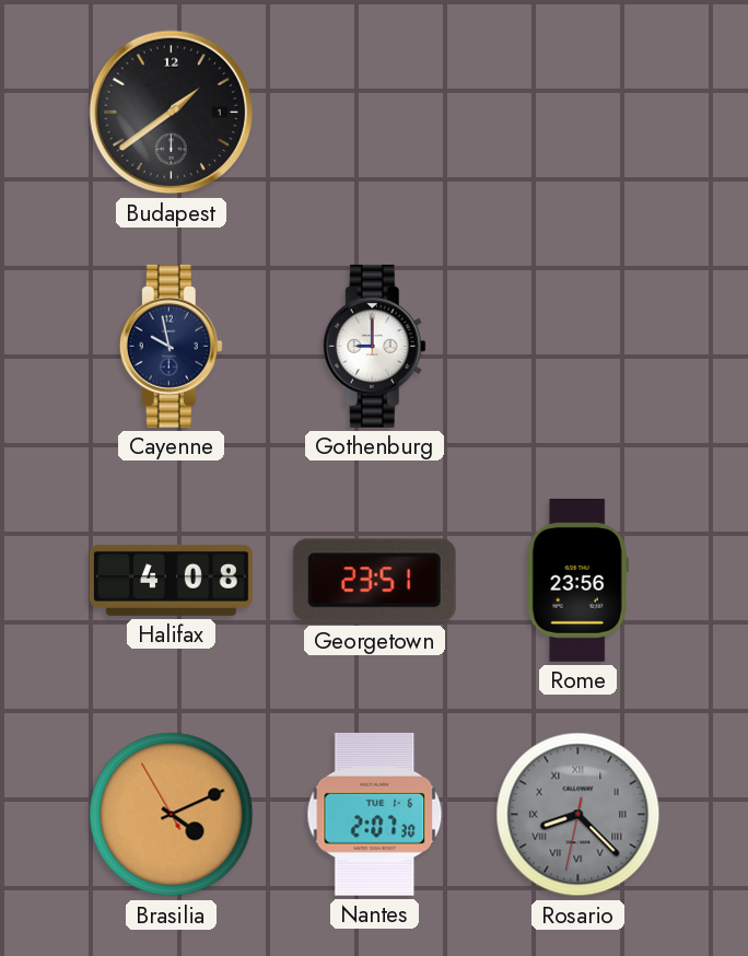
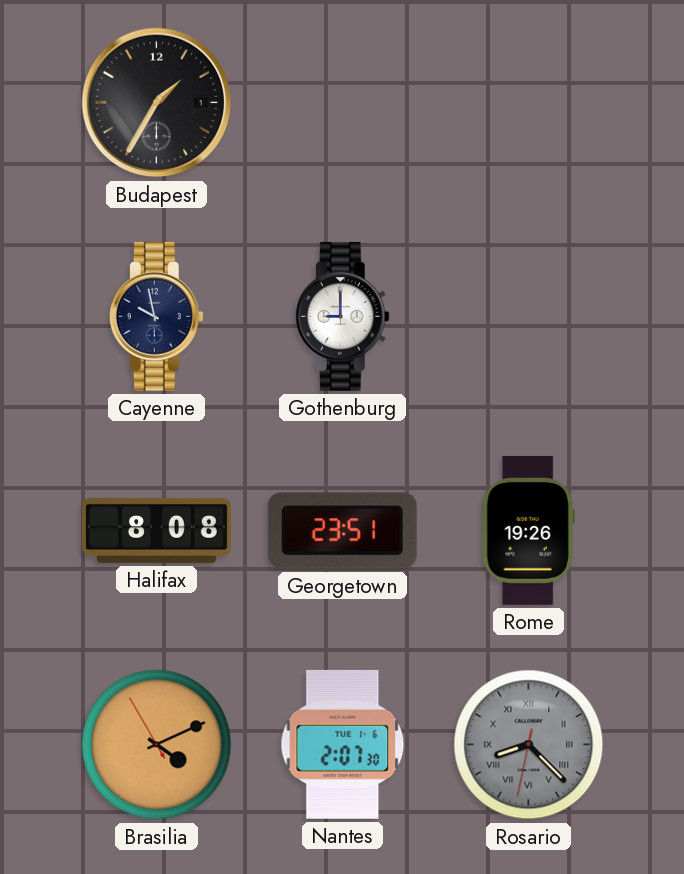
Budapest: 1:39 -> 1:35 (157, 103)
Halifax: 4:08 -> 8:08 (156, 530)
Rome: 23:56 -> 19:26 (528, 530)
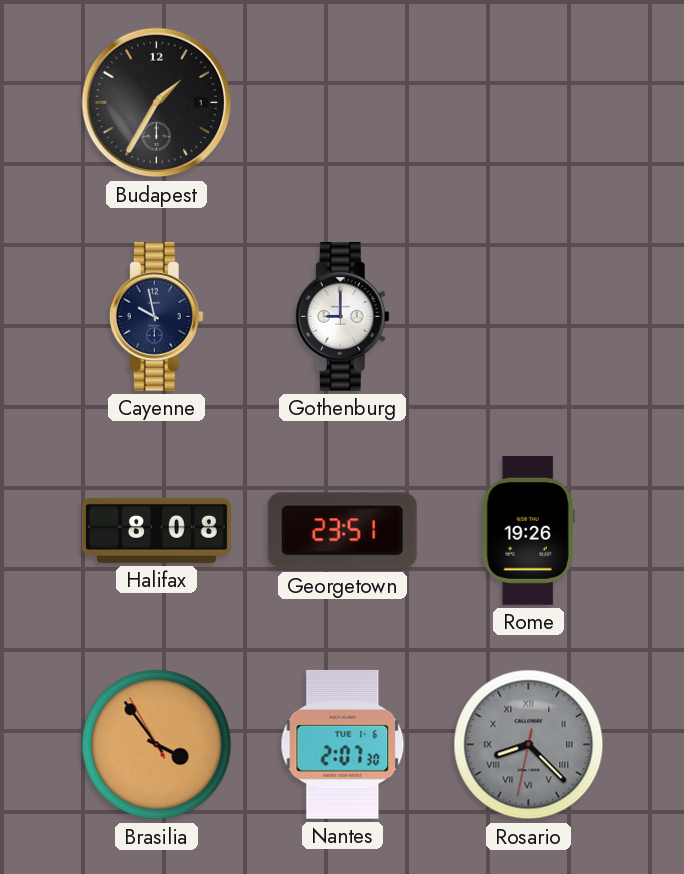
Brasilia: 4:10 -> 3:53 (157, 745)
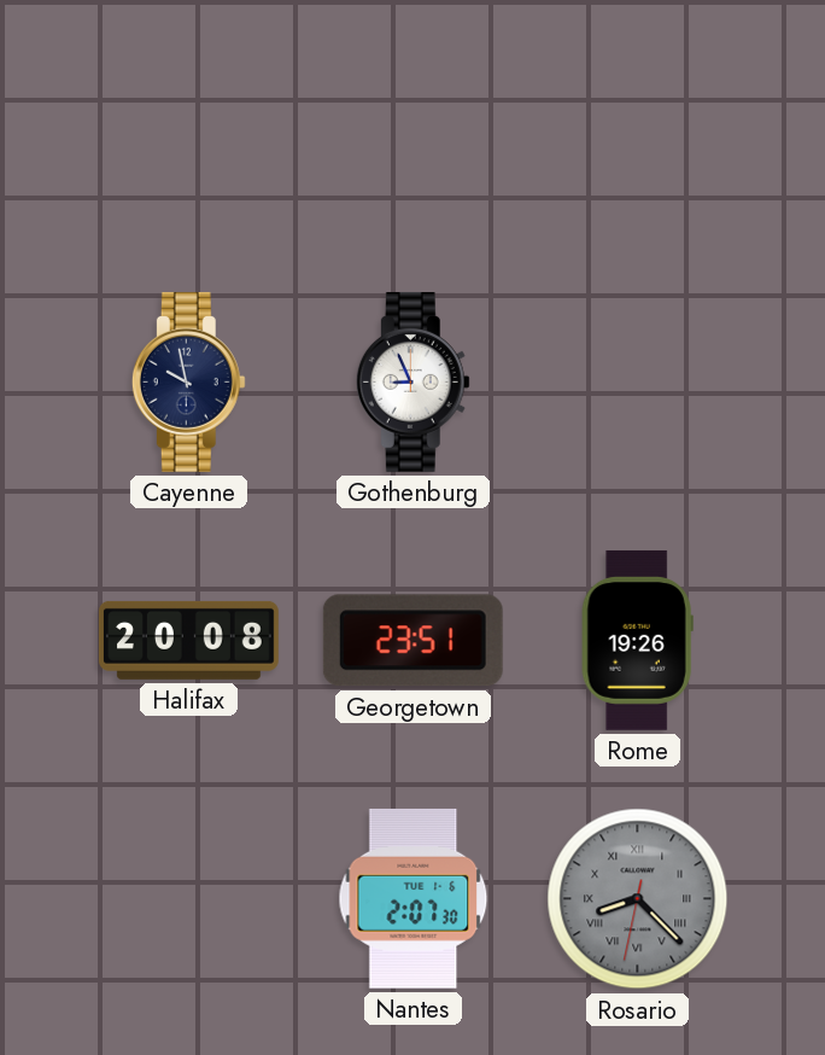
Budapest: 1:35 -> none (157, 103)
Gothenburg: 9:00 -> 8:56 (413, 381)
Halifax: 8:08 -> 20:08 (188, 640)
Brasilia: 3:53 -> none (157, 745)
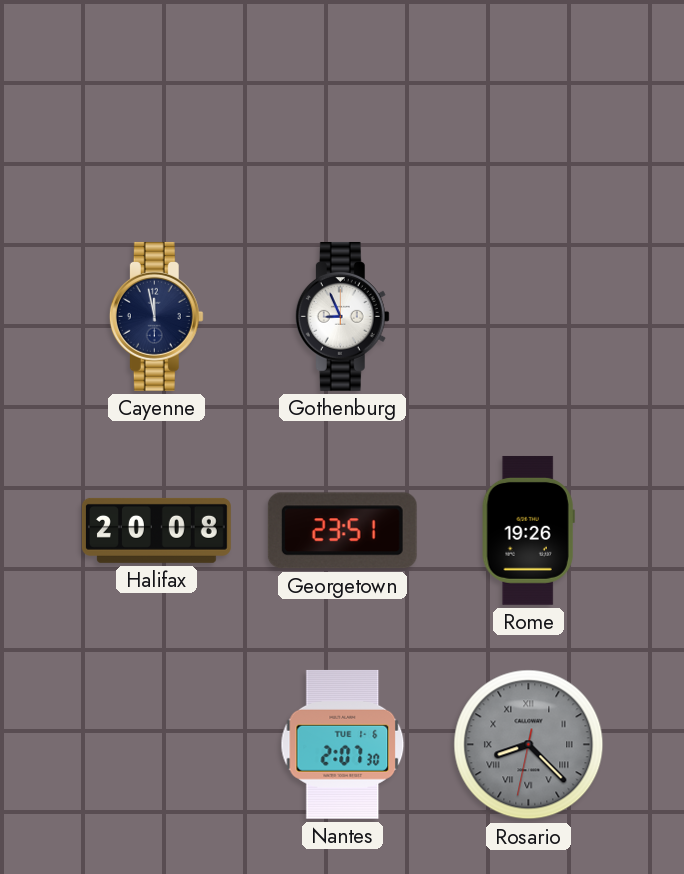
Cayenne: 9:58 -> 11:58 (156, 316)
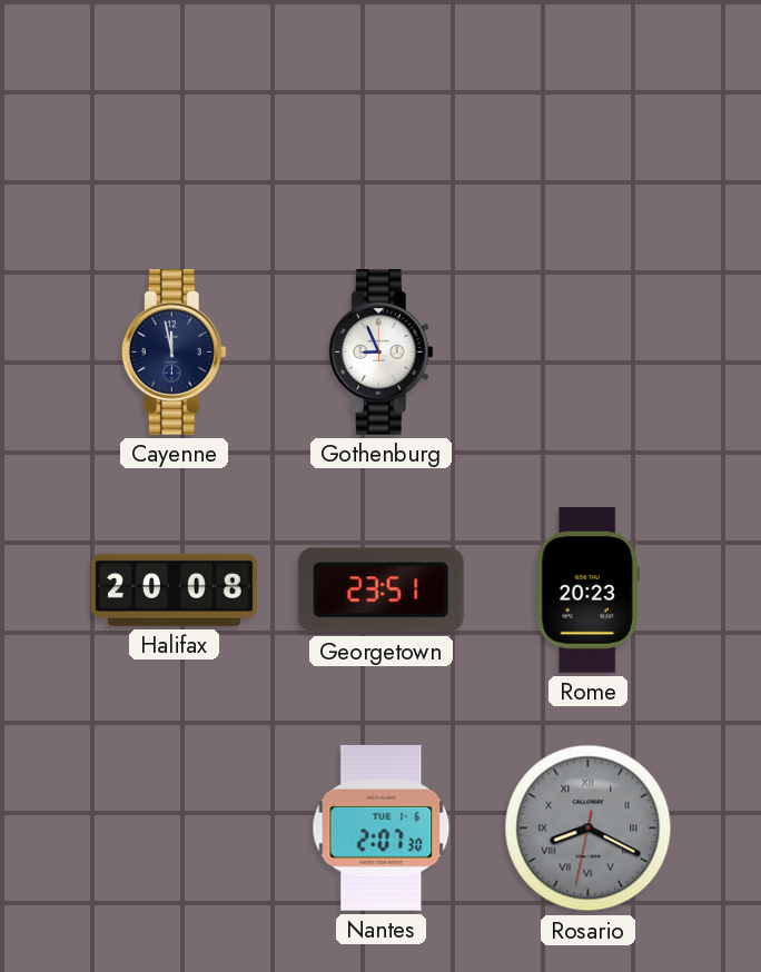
Rome: 19:26 -> 20:23 (587, 589)
Rosario: 8:22 -> 8:19 (589, 829)
